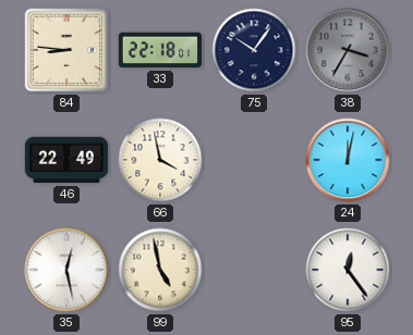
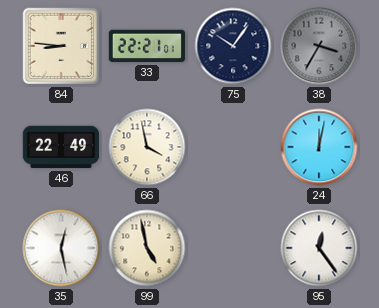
33: 22:18 -> 22:21 (147, 46)
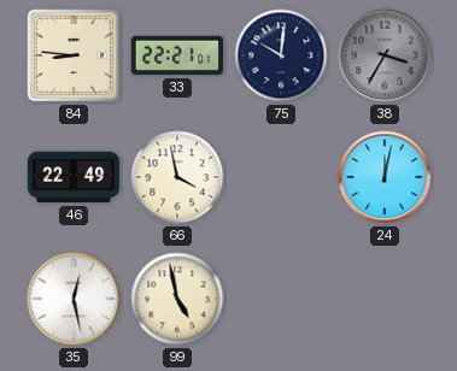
75: 10:06 -> 10:01 (281, 55)
95: 12:24 -> none (319, 248)
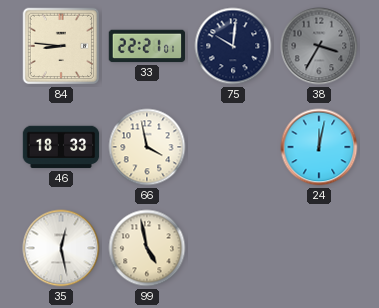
46: 22:49 -> 18:33 (61, 147)
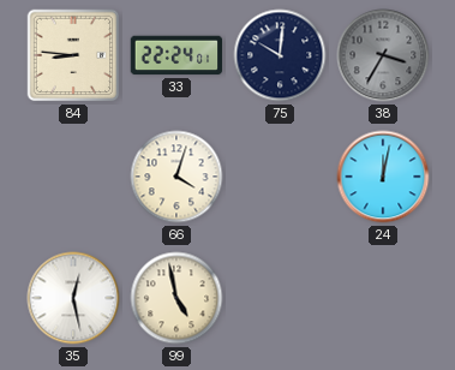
33: 22:21 -> 22:24 (176, 55)
46: 18:33 -> none (61, 147)
66: 3:58 -> 4:03 (176, 177)
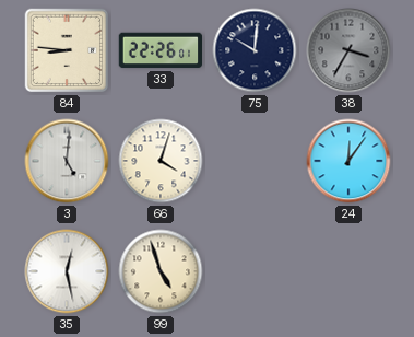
33: 22:24 -> 22:26 (161, 50)
3: none -> 5:01 (67, 161)
24: 12:02 -> 12:06 (348, 161)
99: 4:58 -> 4:57 (161, 271)
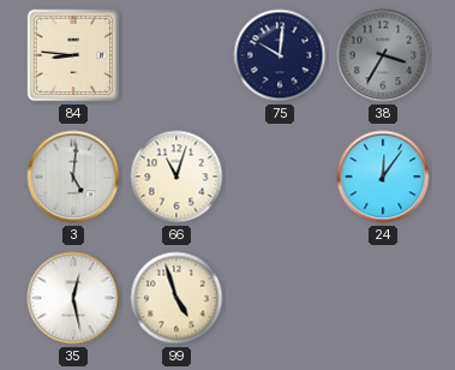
33: 22:26 -> none (161, 50)
66: 4:03 -> 11:03 (176, 177)
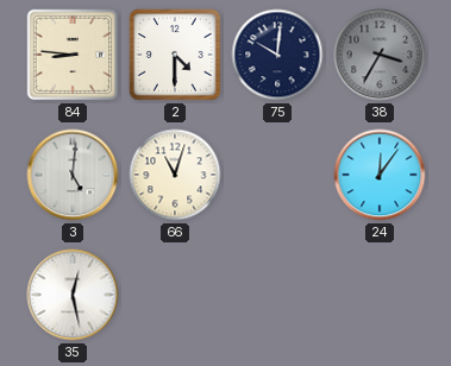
2: none -> 4:30 (175, 55)
99: 4:57 -> none (176, 298)
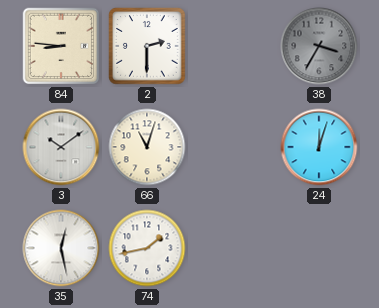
2: 4:30 -> 2:30 (147, 46)
75: 10:01 -> none (277, 55)
3: 5:01 -> 10:09 (61, 147)
24: 12:06 -> 12:03 (319, 147)
74: none -> 1:43 (147, 248)
